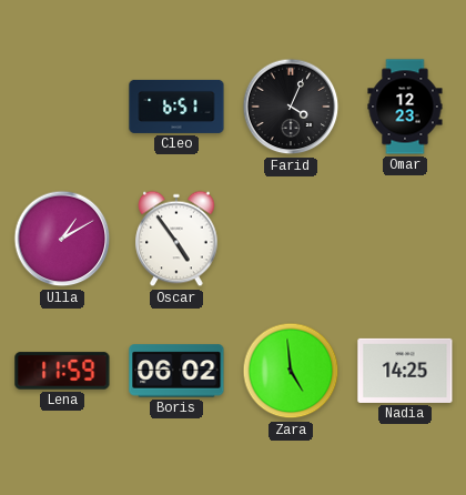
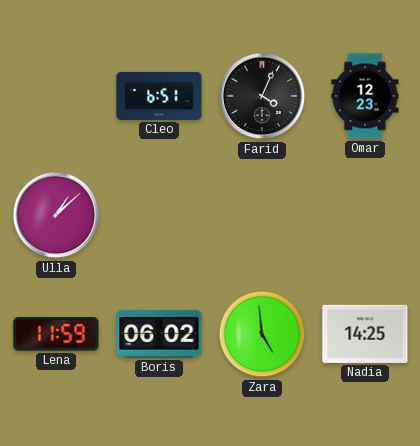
Ulla: 1:10 -> 1:08 (56, 215)
Oscar: 4:54 -> none (176, 239)
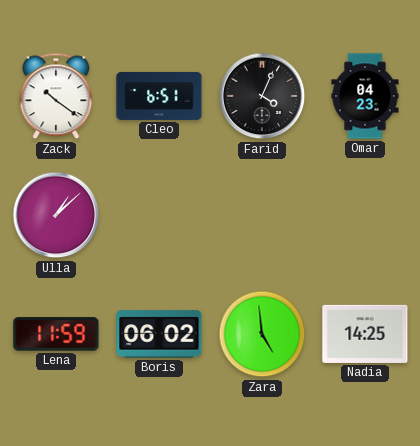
Zack: none -> 10:21 (56, 96)
Omar: 12:23 -> 04:23 (365, 96)
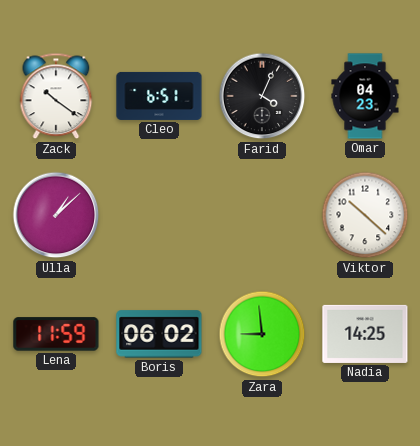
Viktor: none -> 10:22 (365, 215)
Zara: 4:59 -> 8:59 (262, 334)
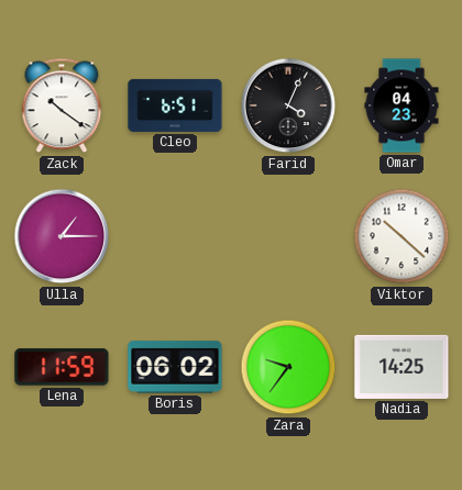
Ulla: 1:08 -> 1:15 (62, 236)
Zara: 8:59 -> 9:36 (288, 367)
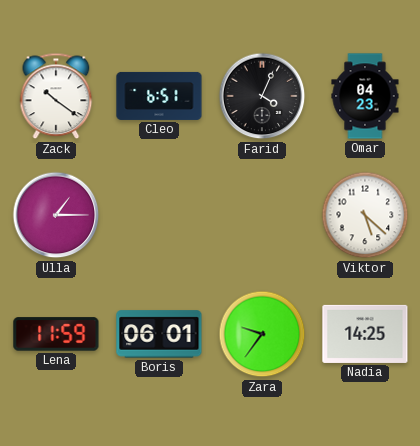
Viktor: 10:22 -> 5:22 (365, 215)
Boris: 06:02 -> 06:01 (159, 334)
